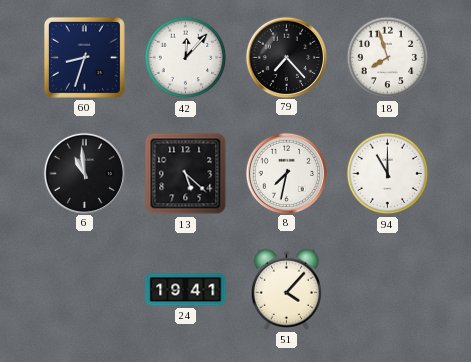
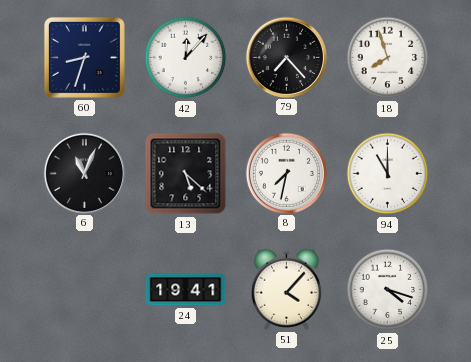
6: 10:59 -> 11:04 (84, 173)
25: none -> 4:18 (388, 290)
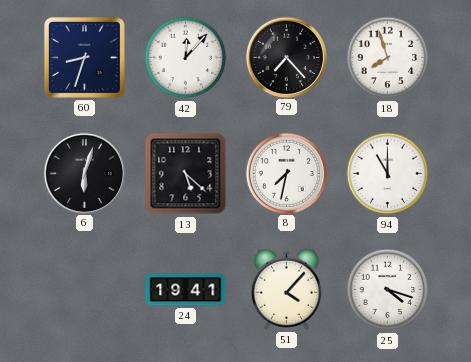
6: 11:04 -> 6:03 (84, 173)
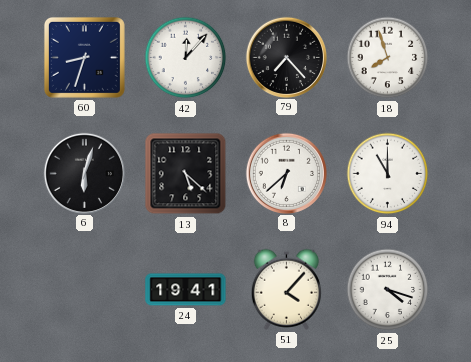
8: 7:32 -> 6:38 (286, 173)
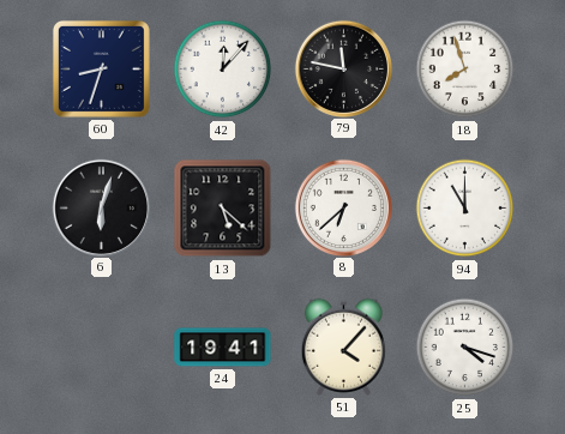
79: 7:23 -> 11:47 (343, 68)
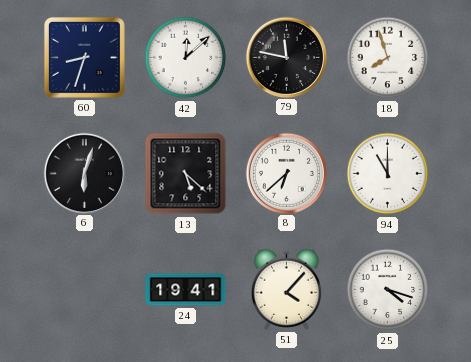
42: 12:07 -> 12:08 (186, 58)
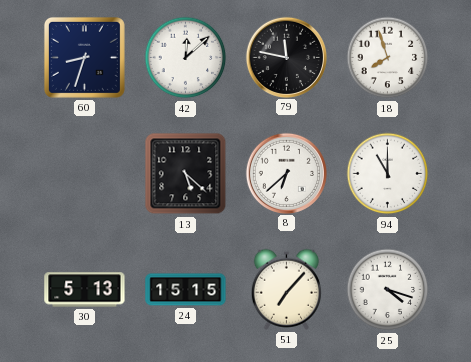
6: 6:03 -> none (84, 173)
30: none -> 5:13 (85, 290)
24: 19:41 -> 15:15 (186, 290)
51: 4:07 -> 7:07 (286, 289)
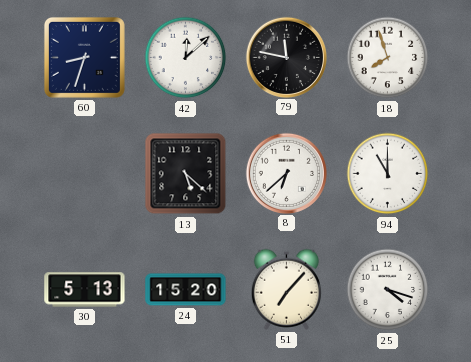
24: 15:15 -> 15:20 (186, 290)
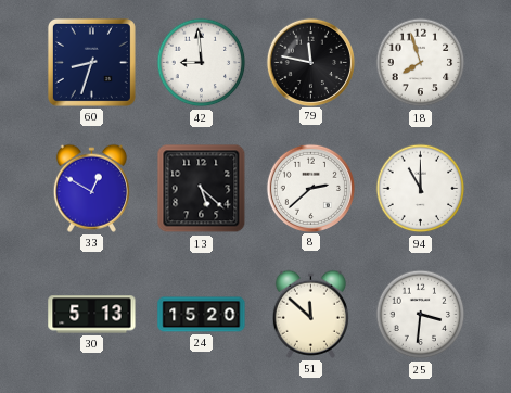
42: 12:08 -> 8:59 (202, 63)
33: none -> 12:50 (91, 188)
8: 6:38 -> 2:38 (310, 188)
51: 7:07 -> 11:52 (310, 314)
25: 4:18 -> 3:31 (421, 315)
